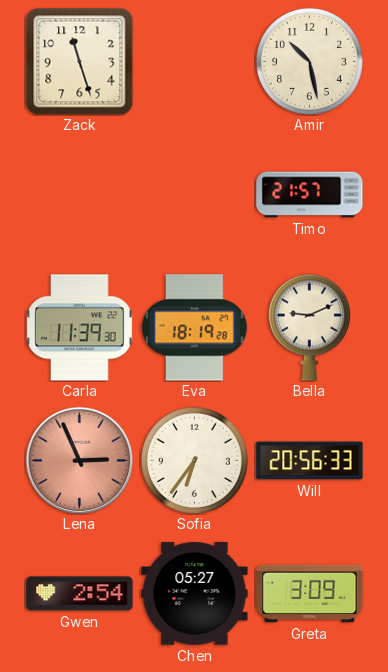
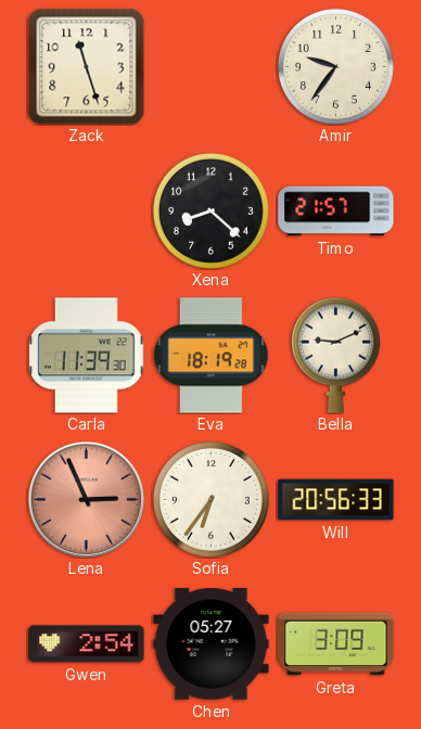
Amir: 10:28 -> 9:36 (335, 66)
Xena: none -> 8:22 (210, 210)
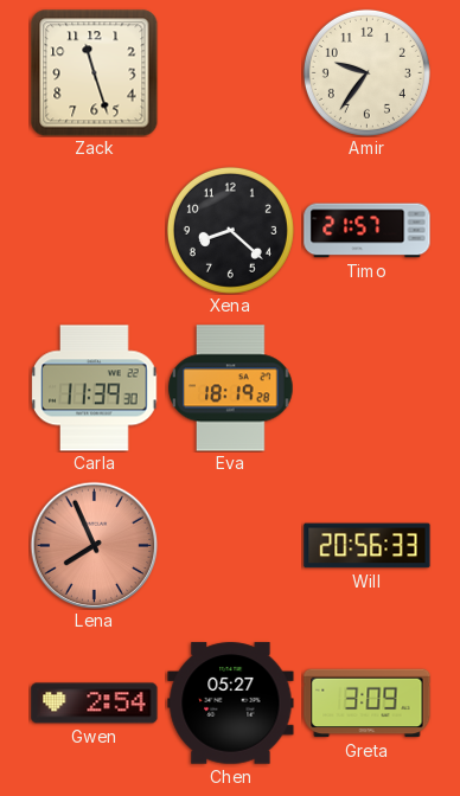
Bella: 9:11 -> none (335, 355)
Lena: 2:56 -> 7:56 (94, 545)
Sofia: 6:36 -> none (210, 499)
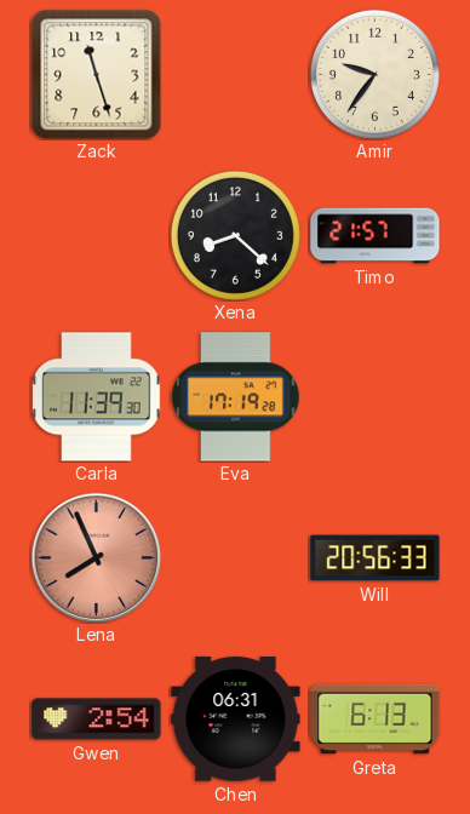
Eva: 18:19 -> 17:19 (236, 397)
Chen: 05:27 -> 06:31 (236, 720)
Greta: 3:09 -> 6:13 (376, 720)
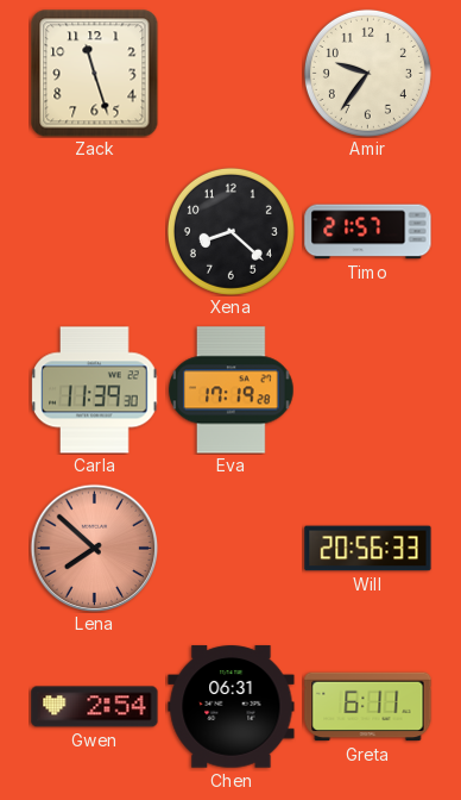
Lena: 7:56 -> 7:52 (94, 548)
Greta: 6:13 -> 6:11 (368, 707)
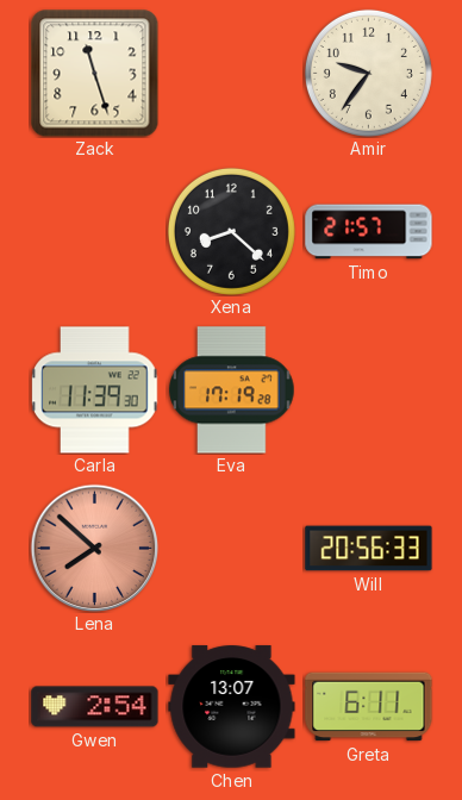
Chen: 06:31 -> 13:07 (232, 707)
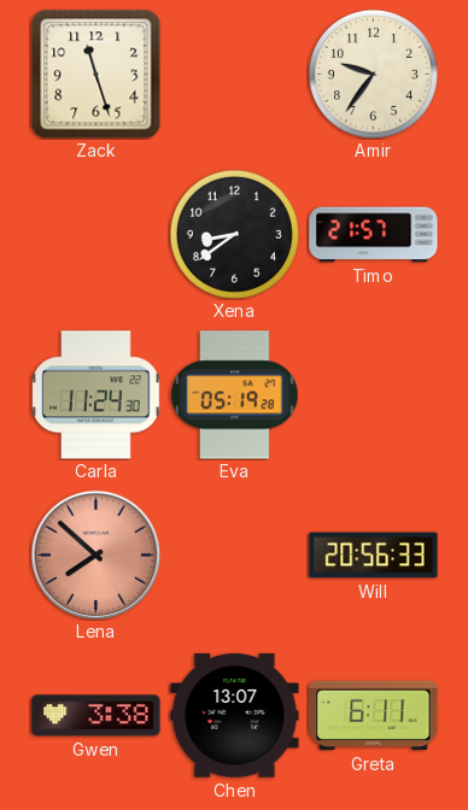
Xena: 8:22 -> 8:39 (234, 234)
Carla: 11:39 -> 11:24 (96, 395)
Eva: 17:19 -> 05:19 (235, 395)
Gwen: 2:54 -> 3:38 (96, 716)
